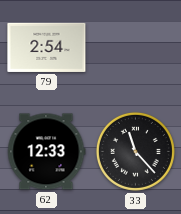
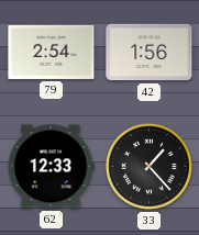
42: none -> 1:56 (150, 53)
33: 11:23 -> 1:23 (148, 166)
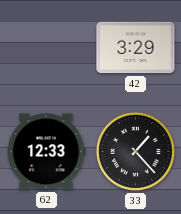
79: 2:54 -> none (52, 52)
42: 1:56 -> 3:29 (136, 48)
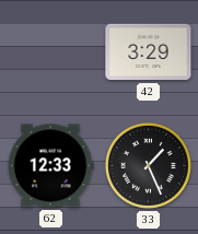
33: 1:23 -> 1:26 (148, 165)
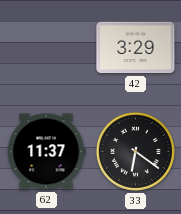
62: 12:33 -> 11:37 (46, 152)
33: 1:26 -> 6:21 (135, 151)
